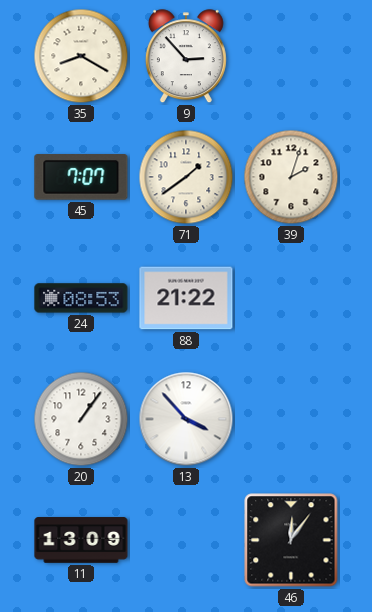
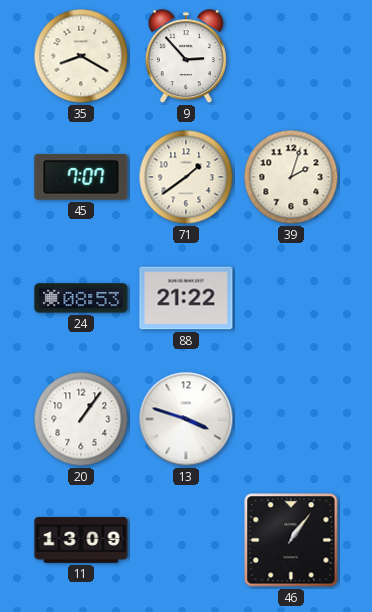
13: 3:53 -> 3:48 (186, 419)
46: 12:06 -> 1:06 (291, 540)
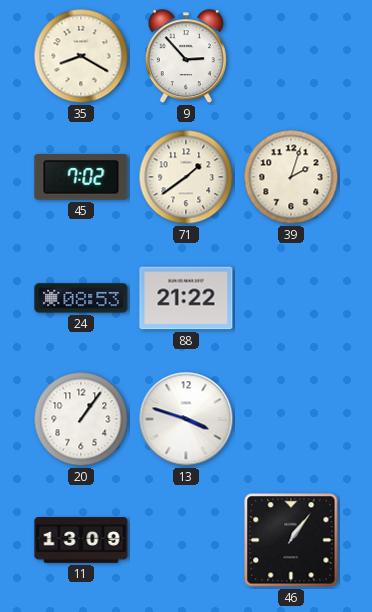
45: 7:07 -> 7:02 (81, 177)
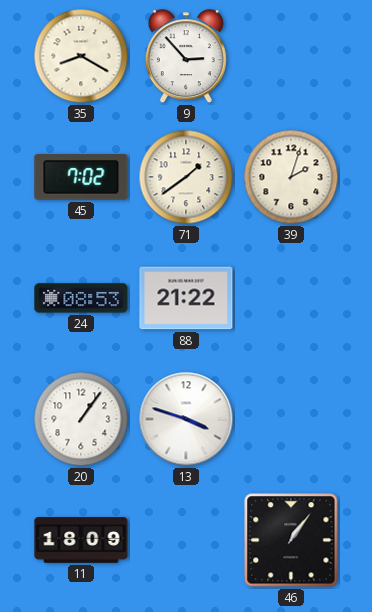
11: 13:09 -> 18:09 (81, 540)
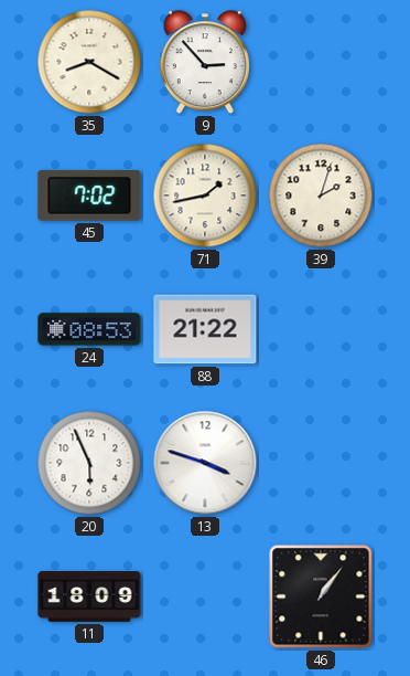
71: 1:39 -> 1:43 (205, 196)
20: 1:06 -> 5:56 (89, 463)
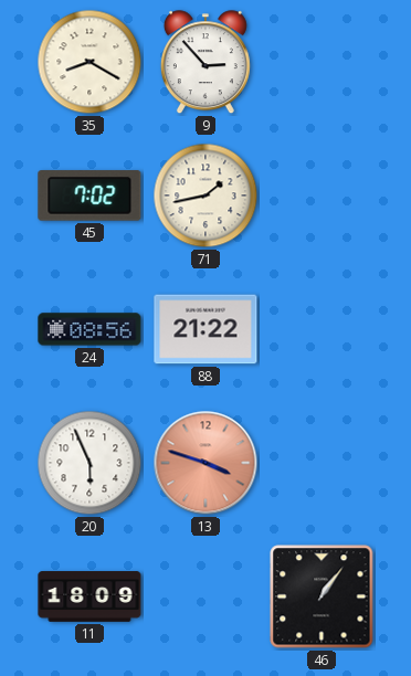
39: 2:03 -> none (321, 196)
24: 08:53 -> 08:56 (89, 329)
13 dial: white -> salmon (205, 463)
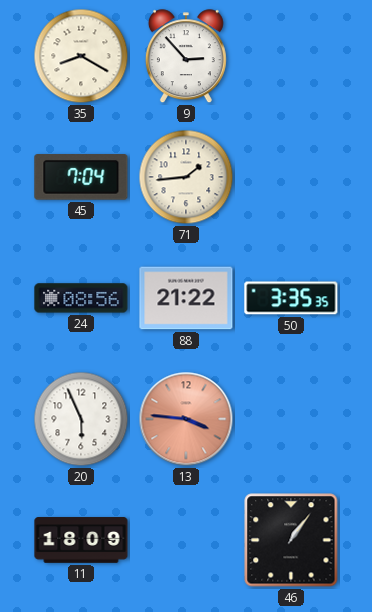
45: 7:02 -> 7:04 (81, 177)
71: 1:43 -> 1:44 (186, 177)
50: none -> 3:35 (291, 298)
13: 3:48 -> 3:46 (186, 419)
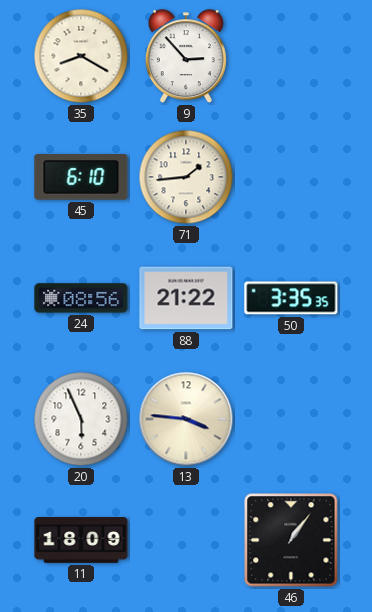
45: 7:04 -> 6:10 (81, 177)
13 dial: salmon -> cream (186, 419)
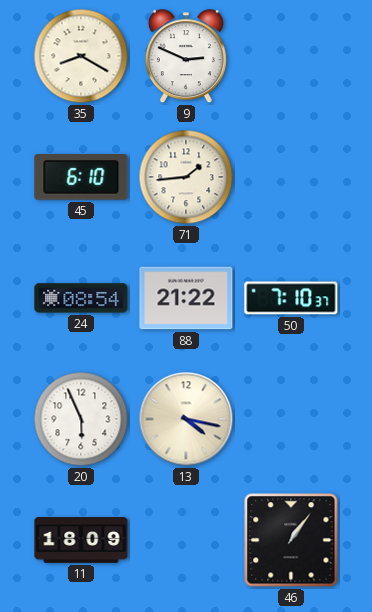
9: 2:53 -> 2:49 (186, 57)
24: 08:56 -> 08:54 (81, 298)
50: 3:35 -> 7:10 (291, 298)
13: 3:46 -> 4:17 (186, 419)
